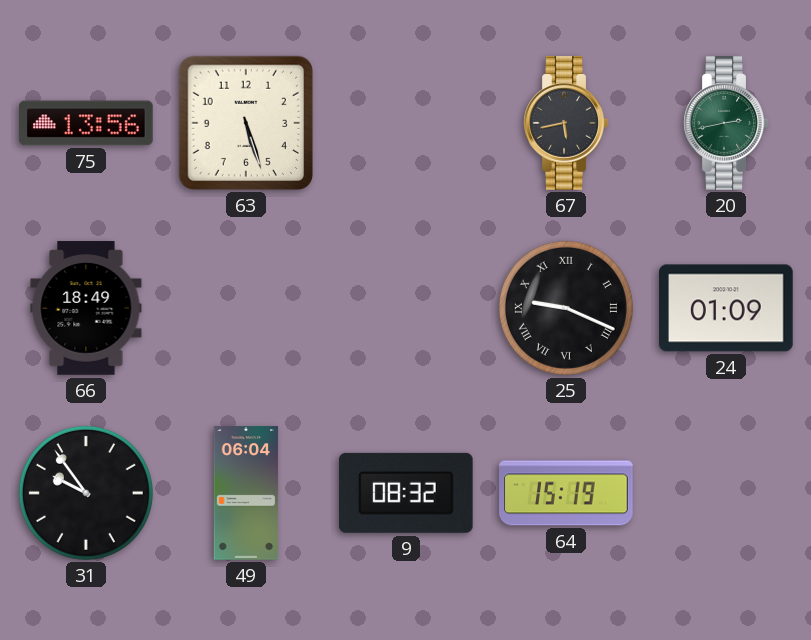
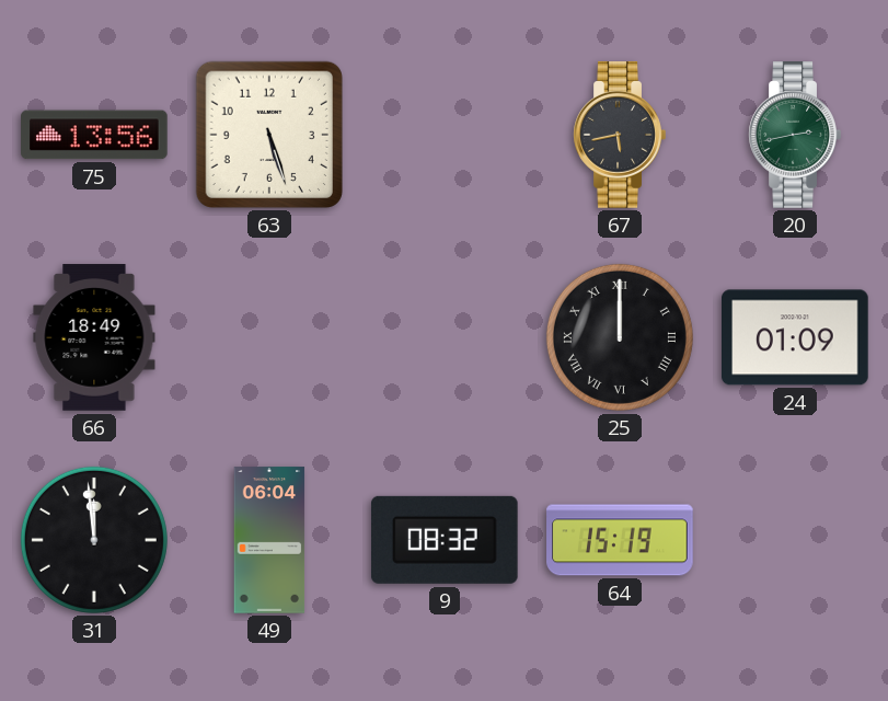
25: 9:19 -> 12:00 (620, 337)
31: 9:54 -> 11:59 (94, 540)
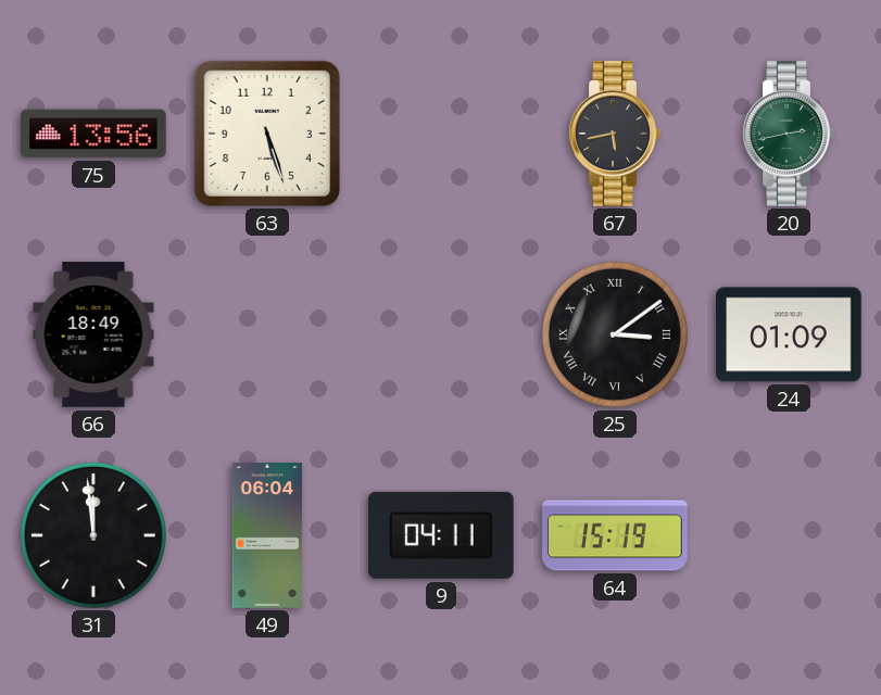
25: 12:00 -> 3:09 (615, 334)
9: 08:32 -> 04:11 (441, 535)
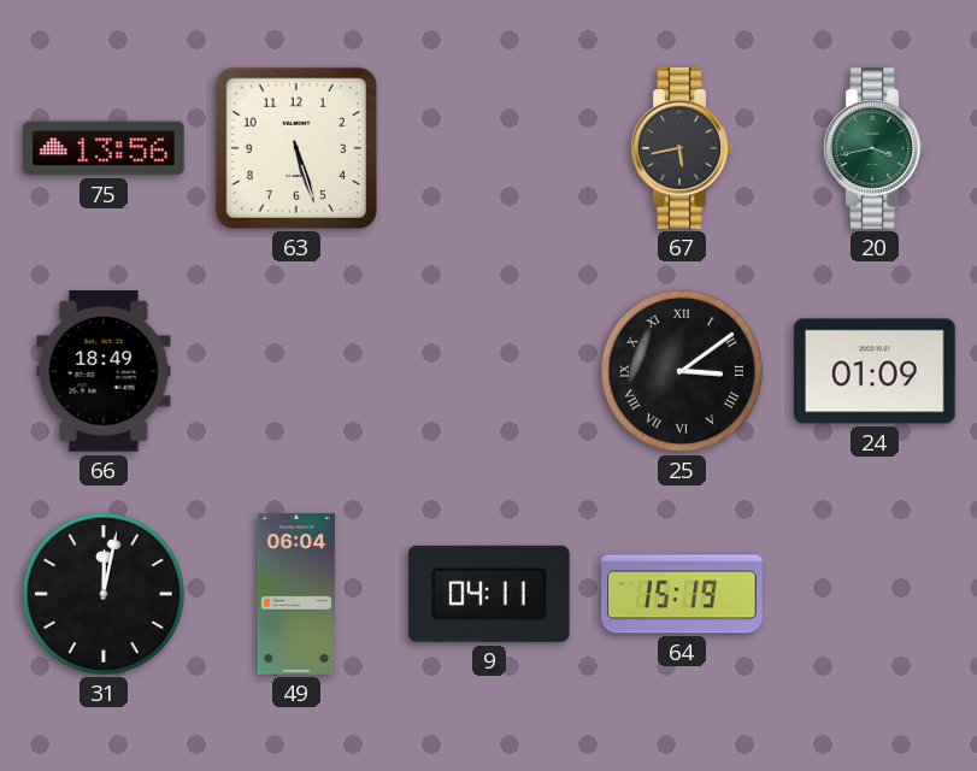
20: 2:43 -> 3:43 (875, 148)
31: 11:59 -> 12:02 (104, 594)
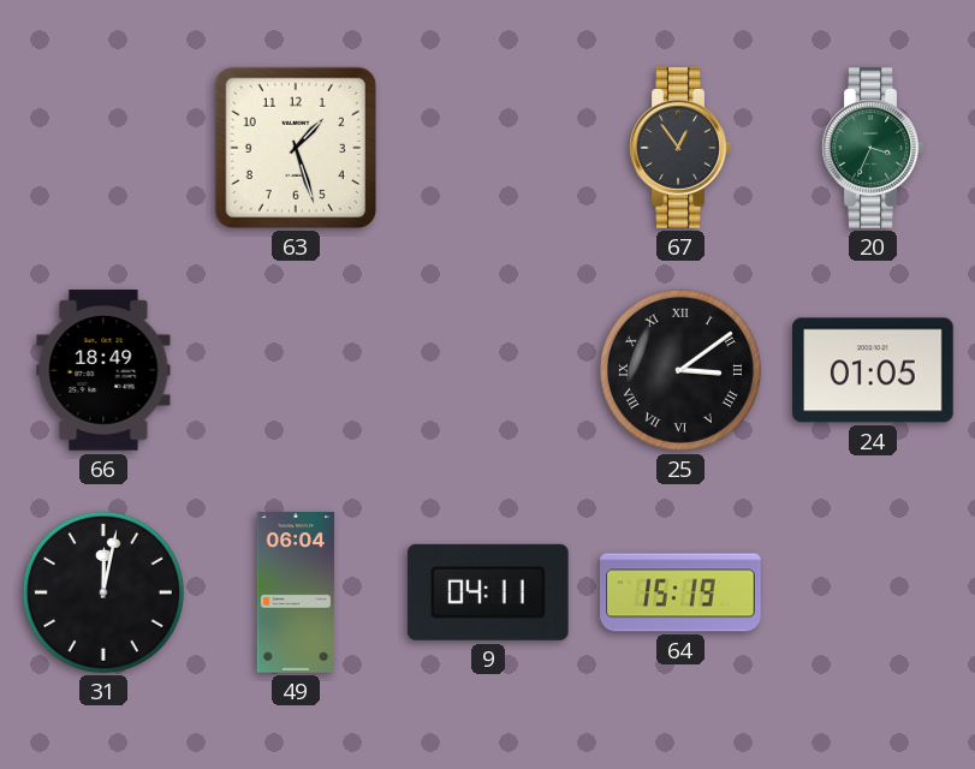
75: 13:56 -> none (104, 148)
63: 5:27 -> 1:27 (296, 148)
67: 5:43 -> 12:54 (680, 148)
20: 3:43 -> 3:34 (873, 148)
24: 01:09 -> 01:05 (874, 370)
